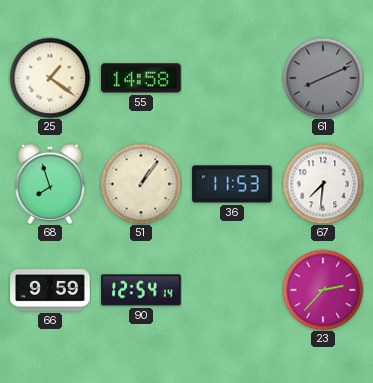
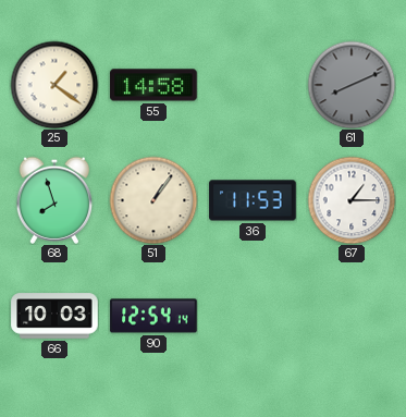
67: 7:31 -> 1:15 (352, 200)
66: 9:59 -> 10:03 (54, 316)
23: 2:37 -> none (323, 290)
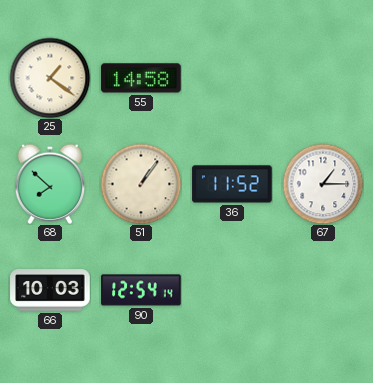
61: 8:11 -> none (352, 85)
68: 7:57 -> 7:52 (50, 184)
36: 11:53 -> 11:52 (232, 184)
